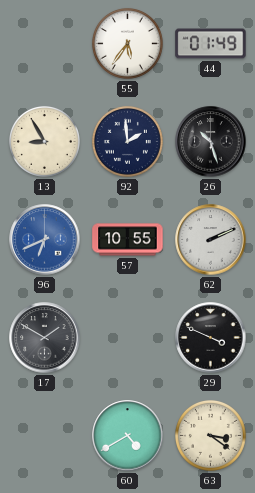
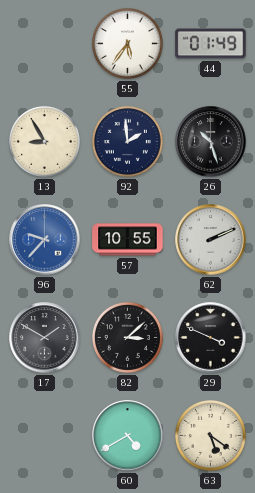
96: 6:41 -> 9:37 (45, 240)
82: none -> 3:08 (127, 337)
63: 3:21 -> 5:21 (210, 435)
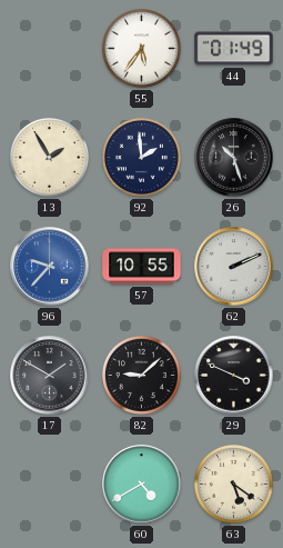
13: 8:55 -> 1:55 (49, 157)
82: 3:08 -> 9:08 (141, 375)
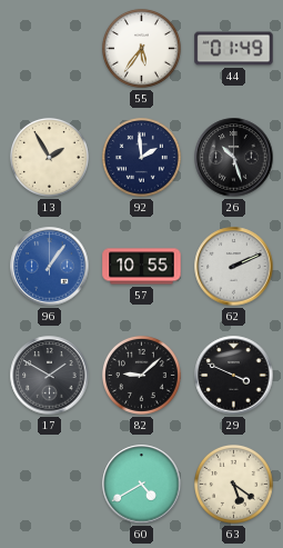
96: 9:37 -> 1:06 (50, 267)
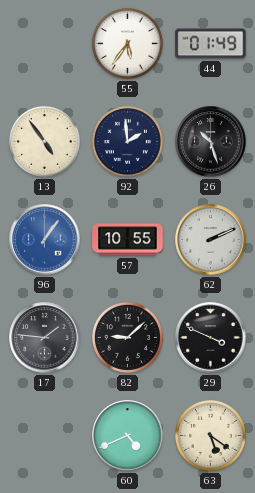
13: 1:55 -> 4:54 (44, 141)
17: 1:50 -> 1:46 (45, 338)
60: 4:40 -> 4:41 (128, 436)
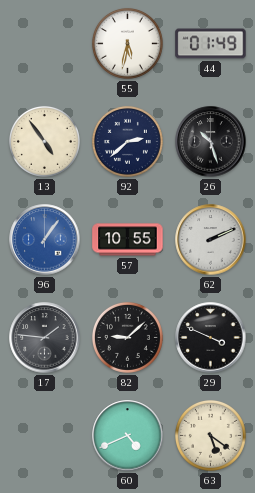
55: 5:36 -> 5:32 (127, 43)
92: 1:59 -> 2:38 (127, 141)
